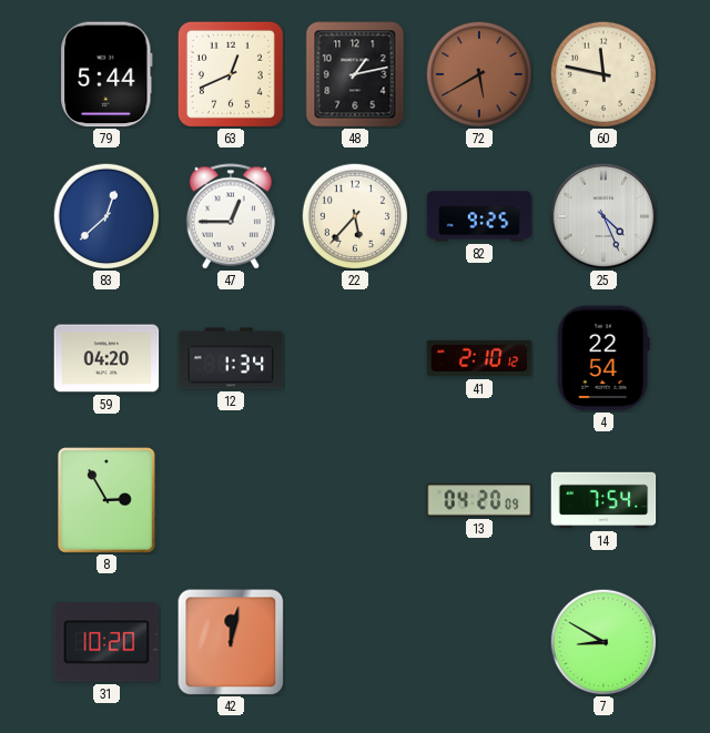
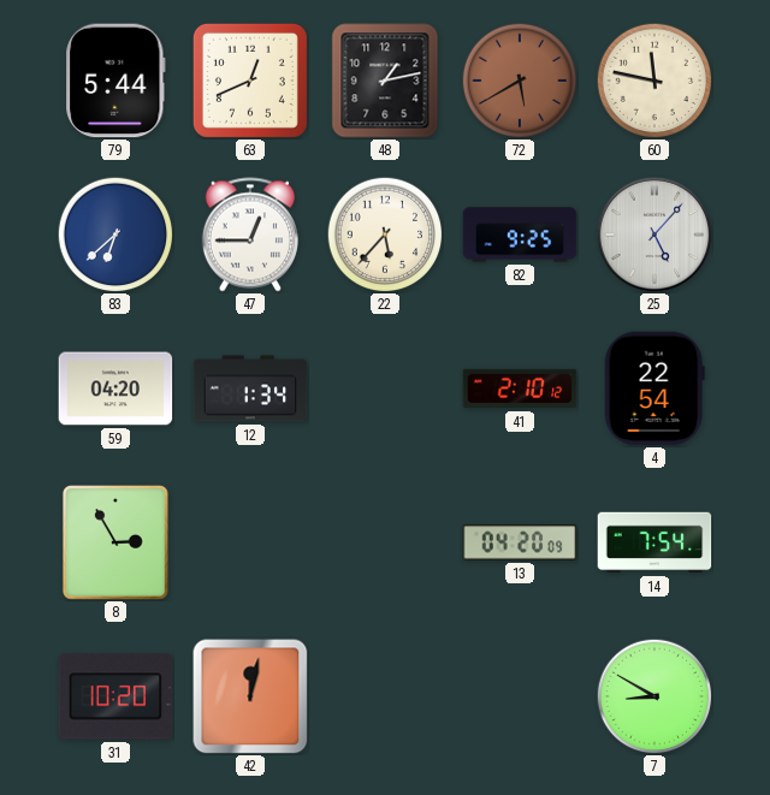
83: 12:38 -> 6:38 (115, 235)
25: 4:26 -> 5:07 (654, 235)
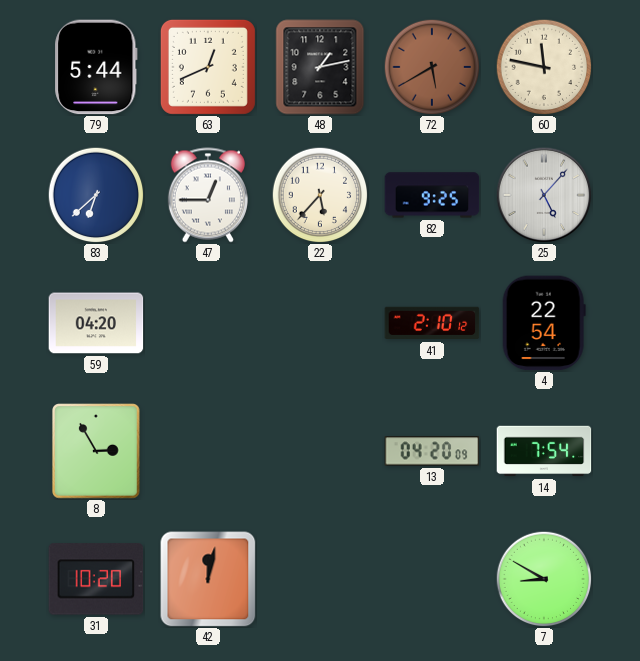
12: 1:34 -> none (250, 388)
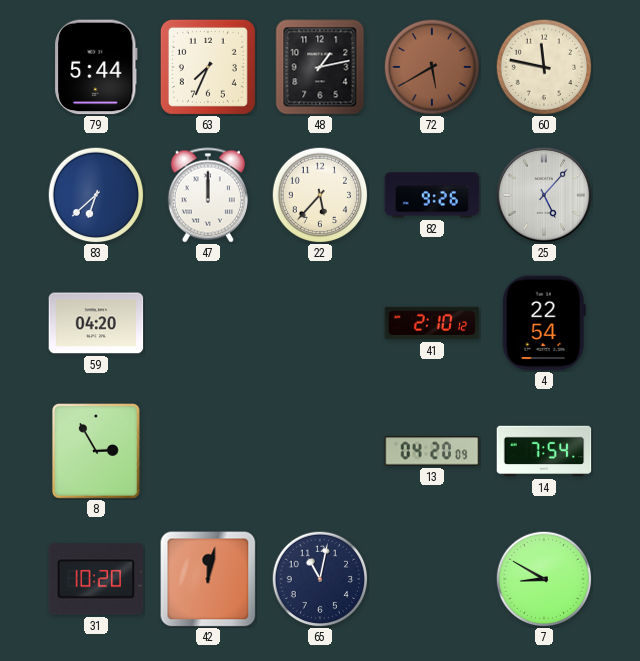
63: 12:41 -> 7:34 (208, 67)
47: 12:45 -> 12:00 (208, 195)
82: 9:25 -> 9:26 (432, 195)
65: none -> 11:02 (320, 579)
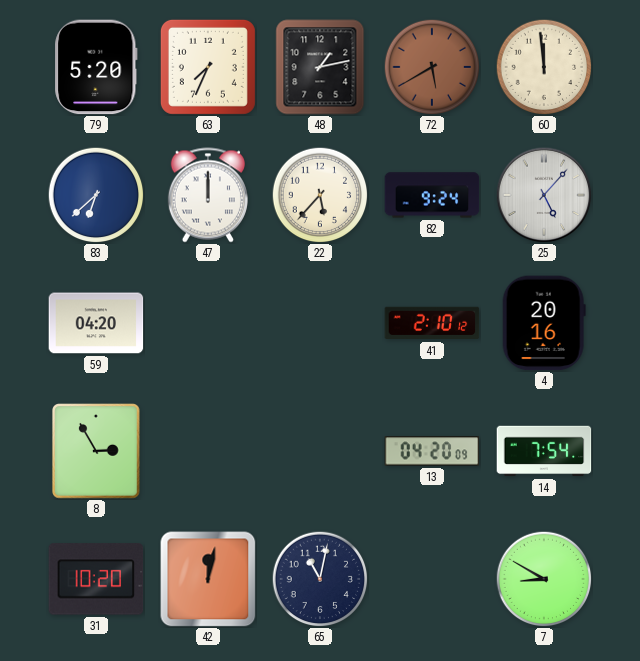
79: 5:44 -> 5:20 (96, 67)
60: 11:47 -> 11:59 (544, 67)
82: 9:26 -> 9:24 (432, 195)
4: 22:54 -> 20:16 (544, 323)
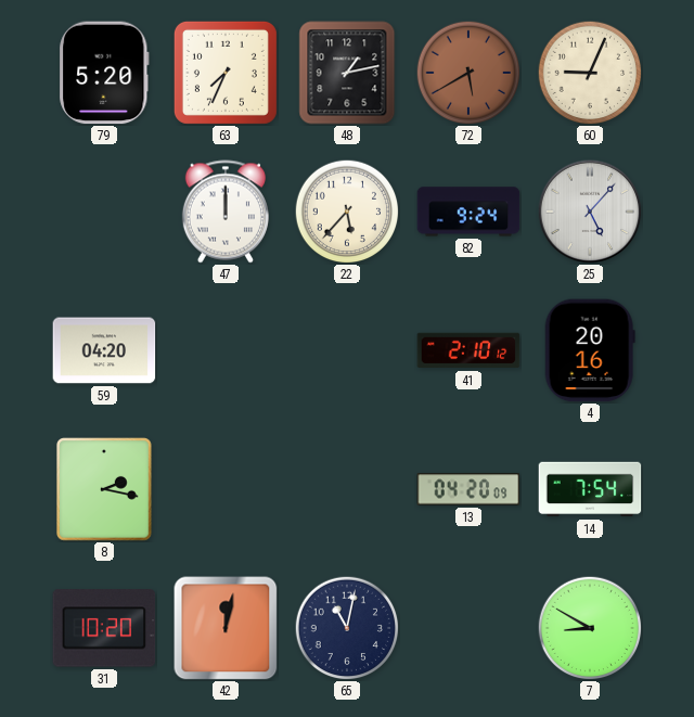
60: 11:59 -> 9:04 (590, 73)
83: 6:38 -> none (96, 195)
8: 2:55 -> 2:17 (105, 489)
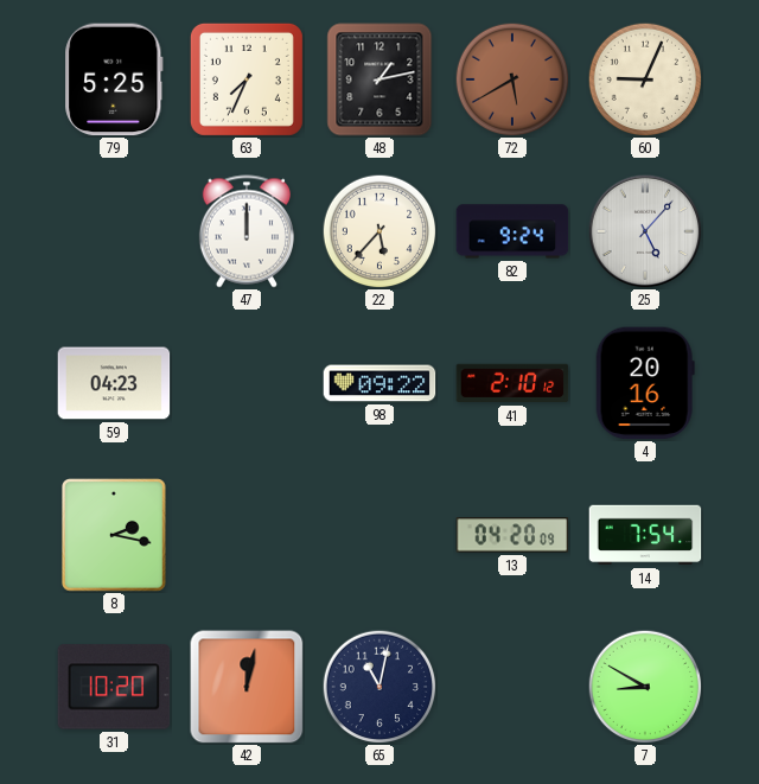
79: 5:20 -> 5:25 (114, 79)
59: 04:20 -> 04:23 (114, 383)
98: none -> 09:22 (379, 383)
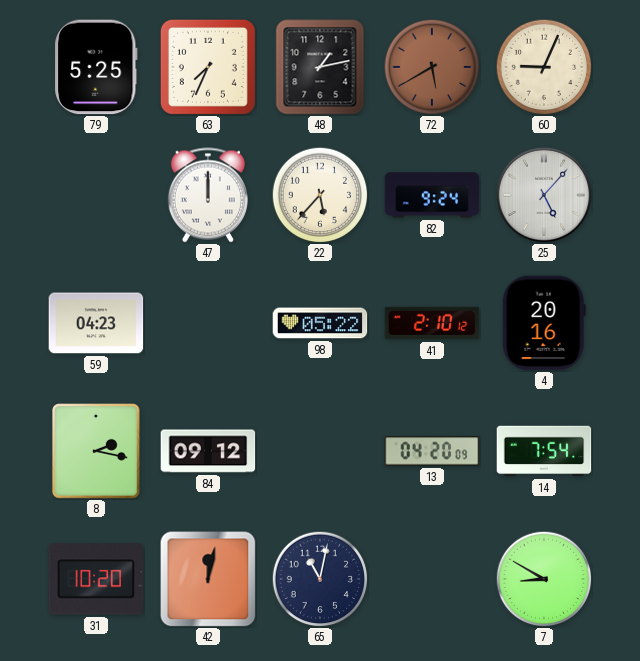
98: 09:22 -> 05:22 (320, 323)
84: none -> 09:12 (208, 451)
